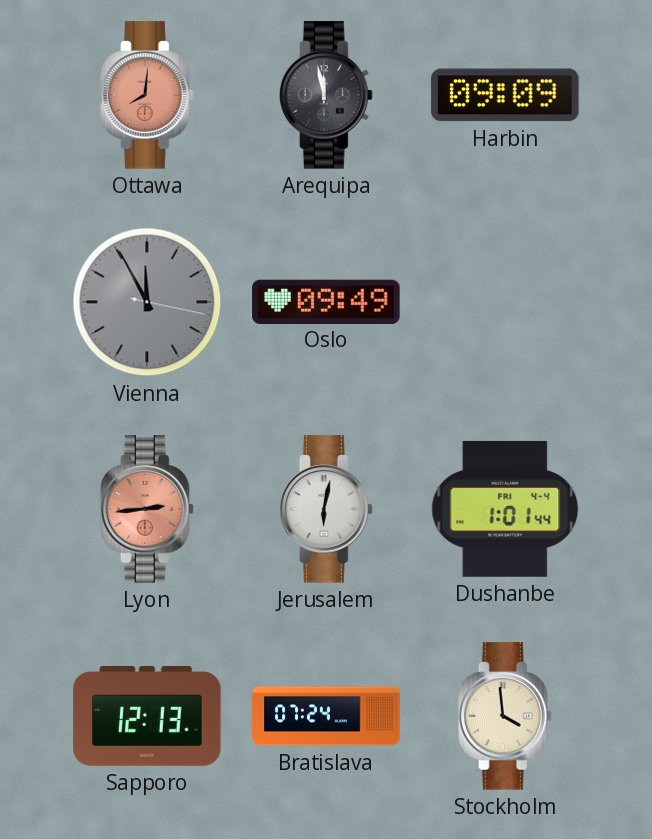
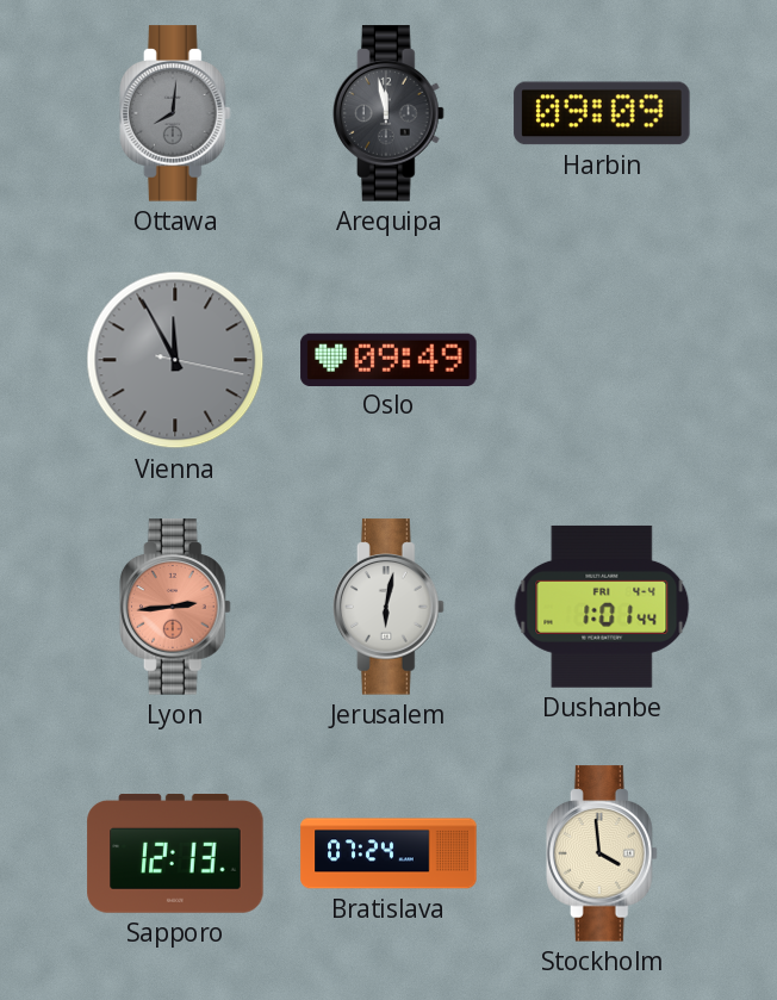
Ottawa dial: salmon -> grey (175, 113)
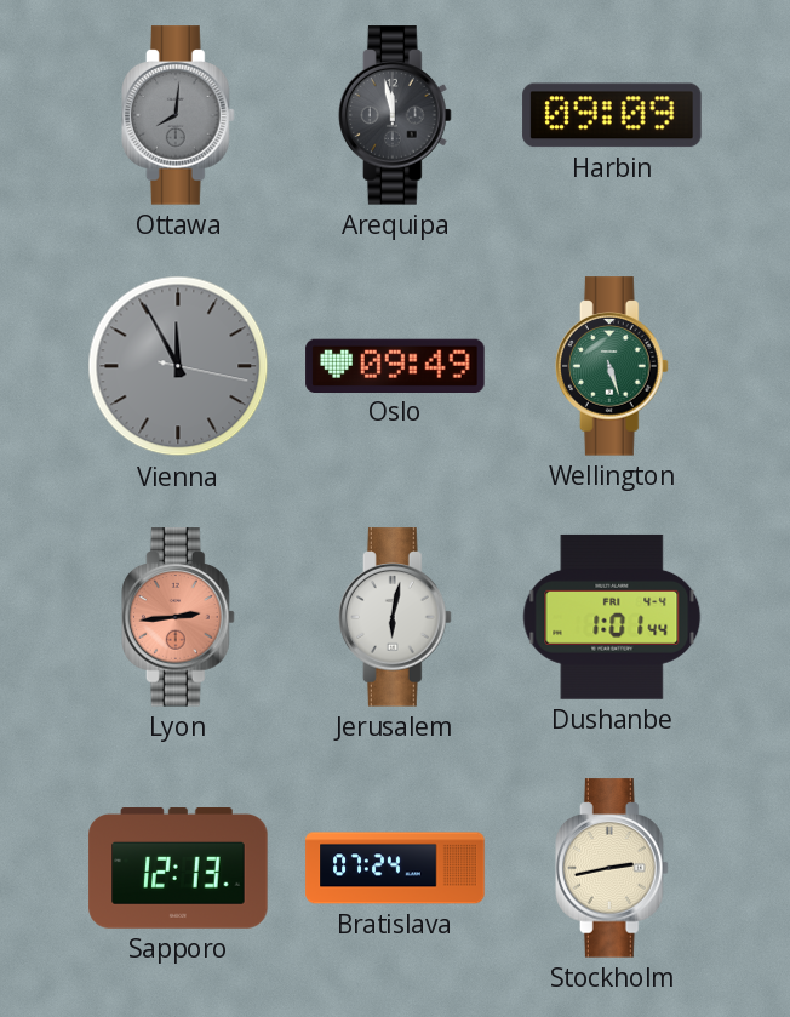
Wellington: none -> 5:27 (612, 366)
Stockholm: 3:59 -> 2:43 (612, 868)
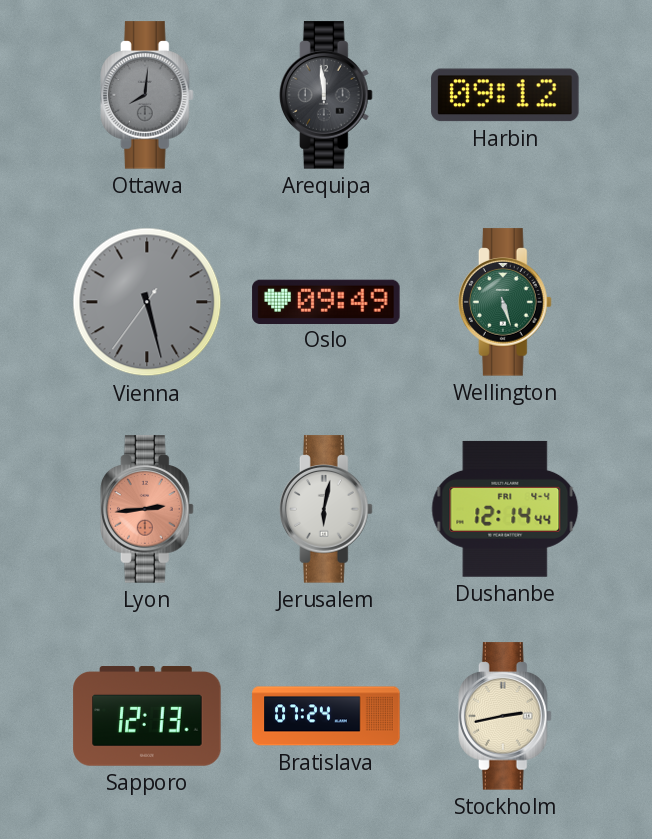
Arequipa: 11:58 -> 11:59 (326, 95)
Harbin: 09:09 -> 09:12 (505, 95)
Vienna: 11:55 -> 5:27 (147, 302)
Dushanbe: 1:01 -> 12:14 (505, 509)
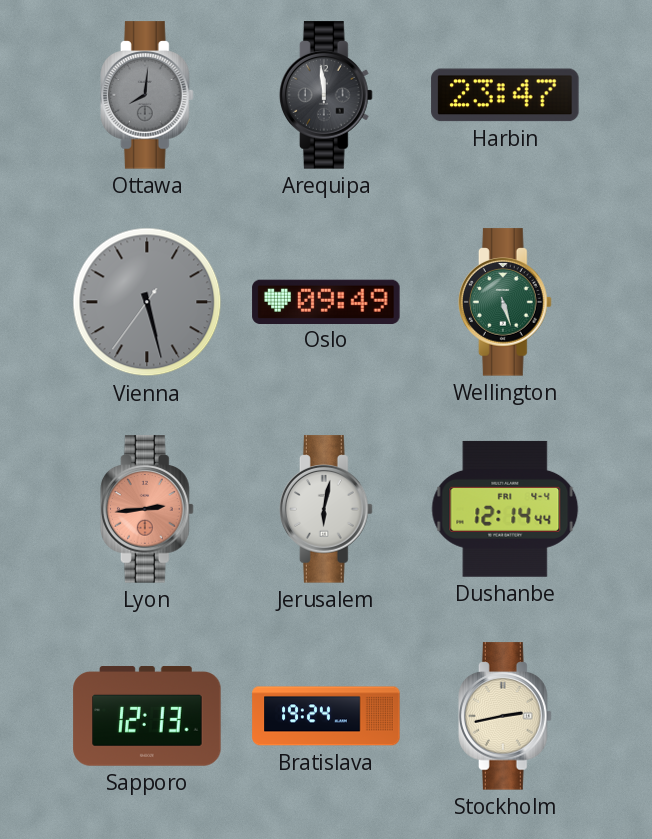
Harbin: 09:12 -> 23:47 (505, 95)
Bratislava: 07:24 -> 19:24 (326, 716)
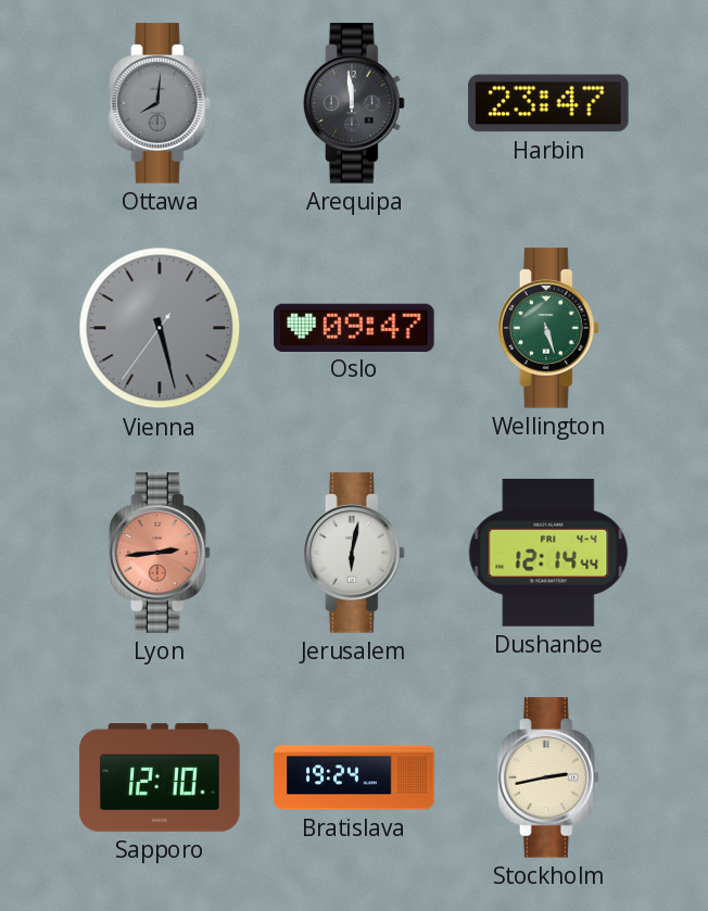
Oslo: 09:49 -> 09:47 (354, 327)
Sapporo: 12:13 -> 12:10 (160, 779)
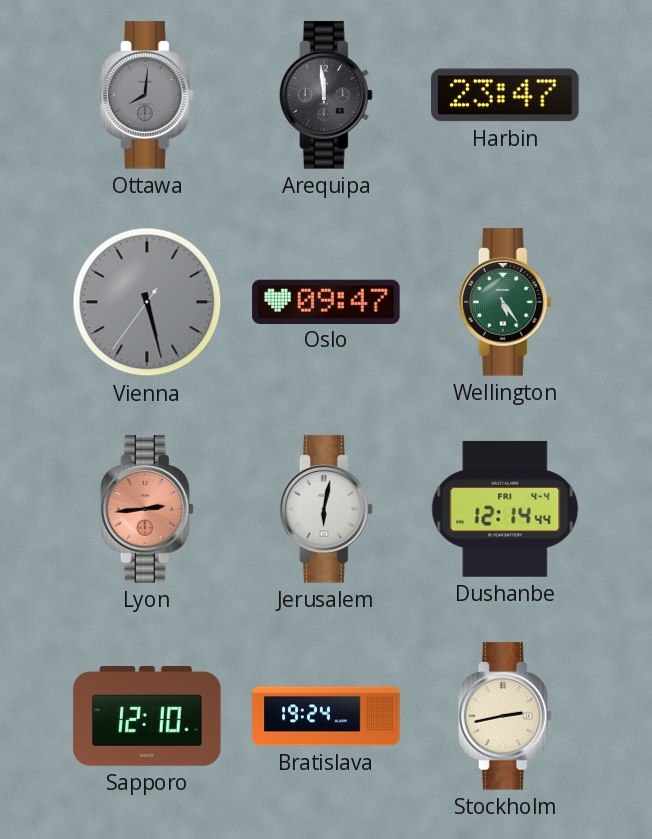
Wellington: 5:27 -> 5:24 (505, 302)
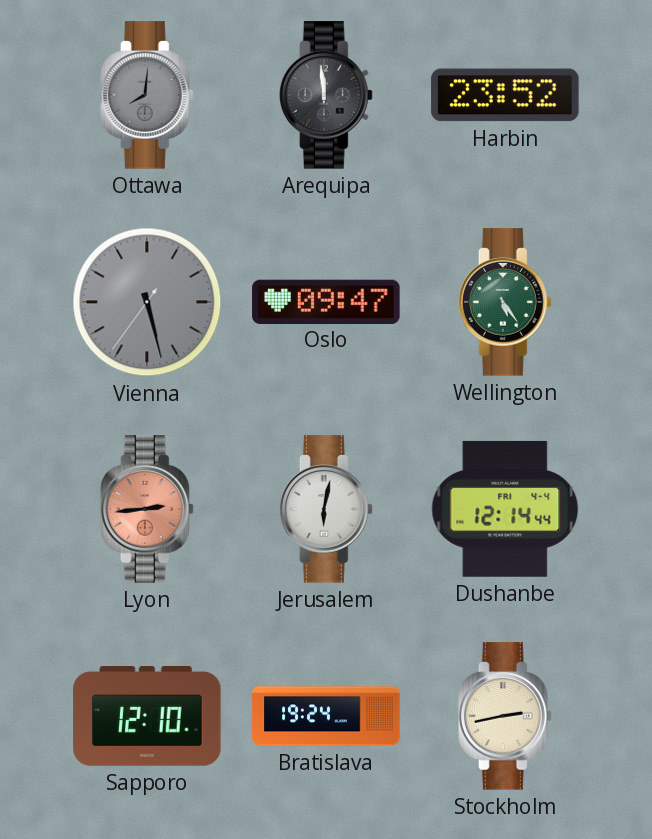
Harbin: 23:47 -> 23:52 (505, 95)
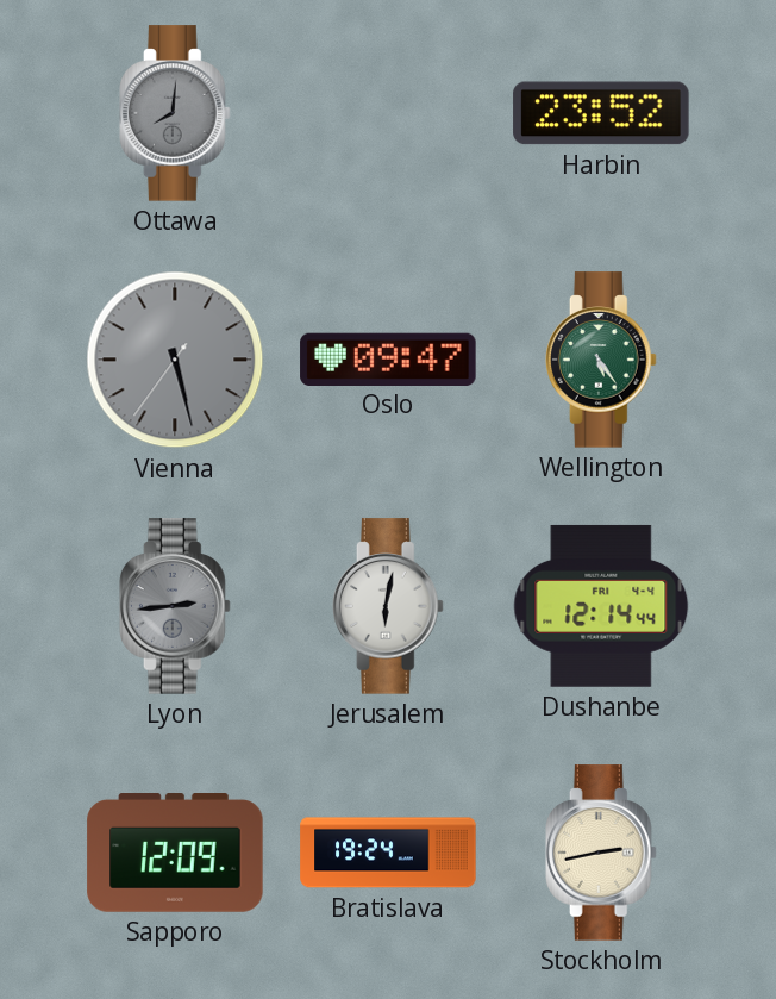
Arequipa: 11:59 -> none (326, 95)
Lyon dial: salmon -> grey (175, 606)
Sapporo: 12:10 -> 12:09 (175, 854)
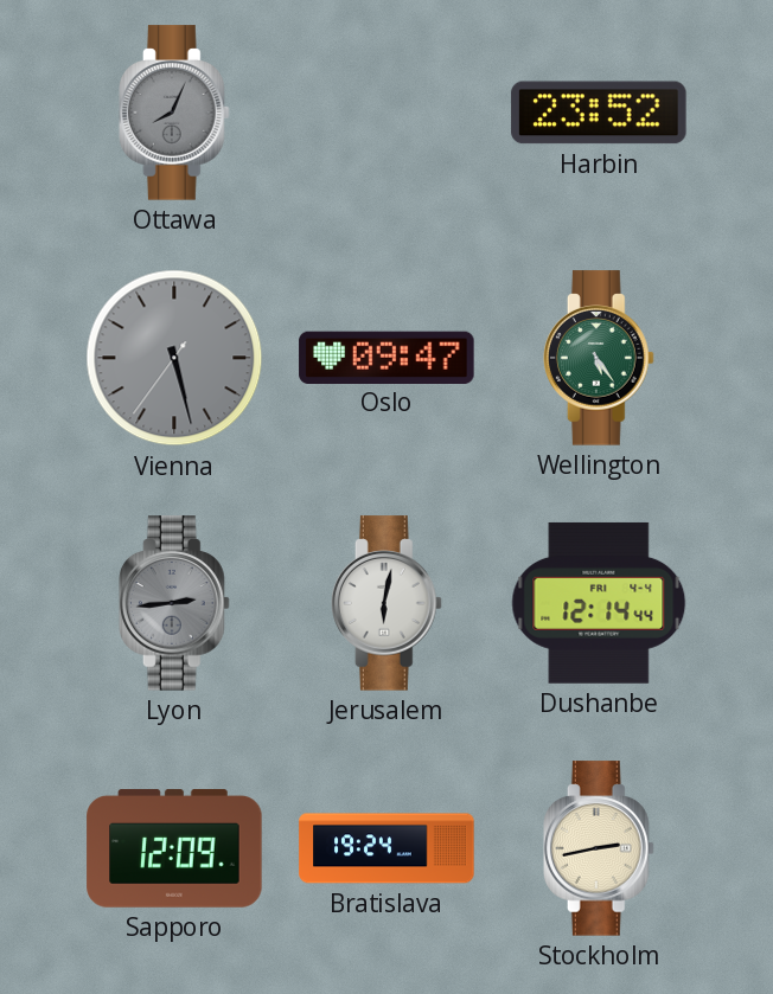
Ottawa: 8:01 -> 8:04 (174, 113)
